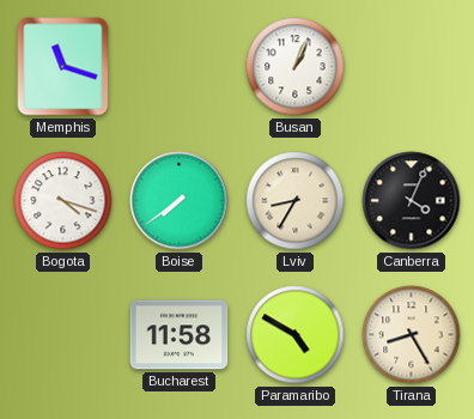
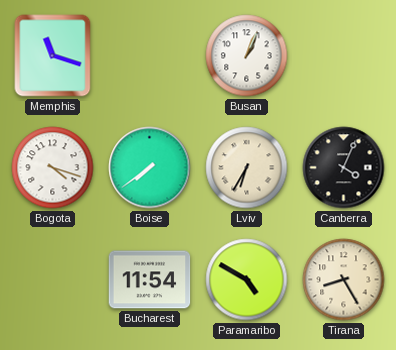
Lviv: 8:35 -> 6:35 (247, 168)
Bucharest: 11:58 -> 11:54 (150, 280)
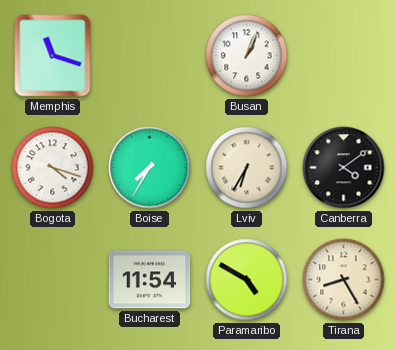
Boise: 7:39 -> 7:35 (150, 168)
Canberra: 4:04 -> 4:09 (344, 168)
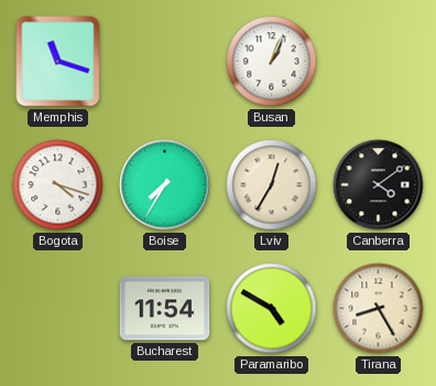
Lviv: 6:35 -> 12:35 (272, 185)
